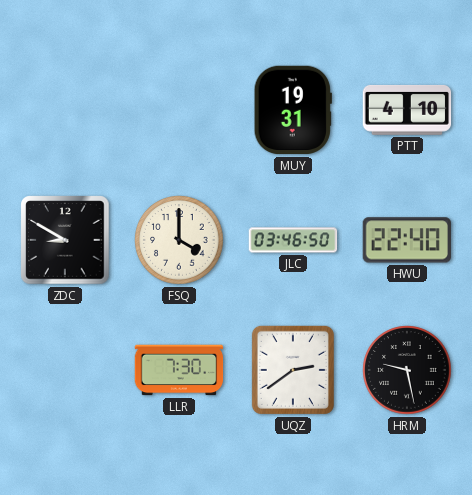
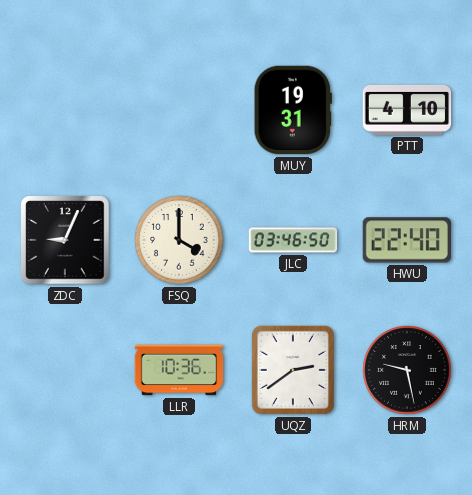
ZDC: 8:50 -> 9:04 (65, 240)
LLR: 7:30 -> 10:36 (179, 370)
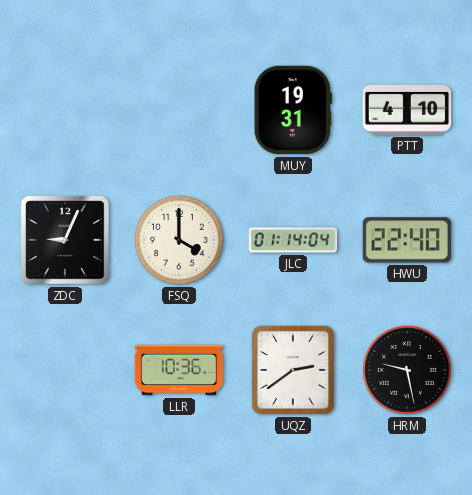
JLC: 03:46 -> 01:14 (293, 240)
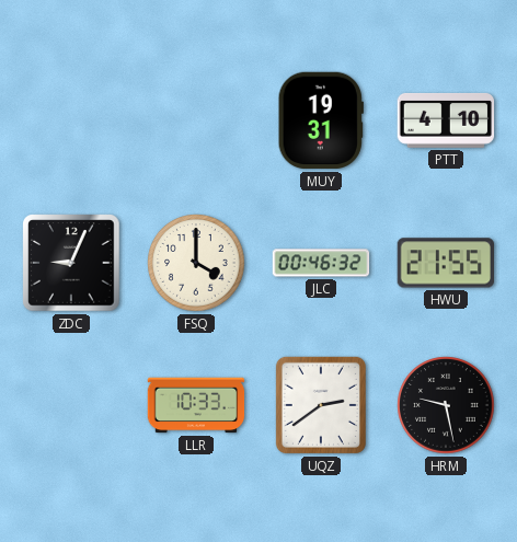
JLC: 01:14 -> 00:46 (321, 263)
HWU: 22:40 -> 21:55 (445, 263)
LLR: 10:36 -> 10:33 (196, 405)
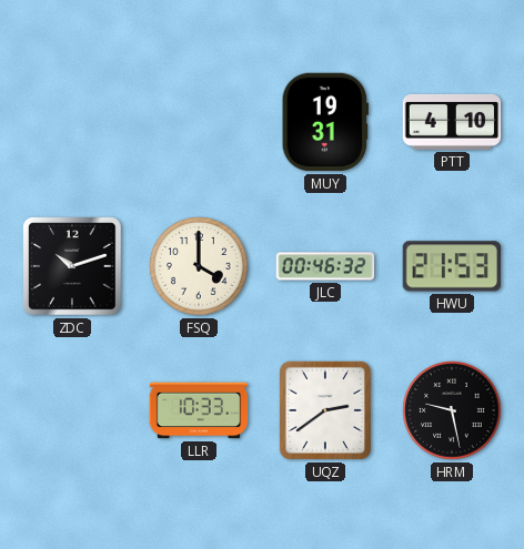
ZDC: 9:04 -> 10:12 (72, 266)
HWU: 21:55 -> 21:53 (451, 266)
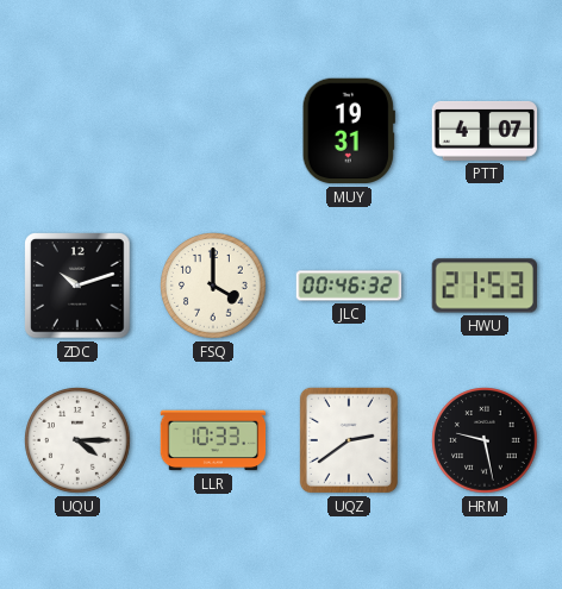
PTT: 4:10 -> 4:07 (485, 131)
UQU: none -> 4:15 (77, 440)
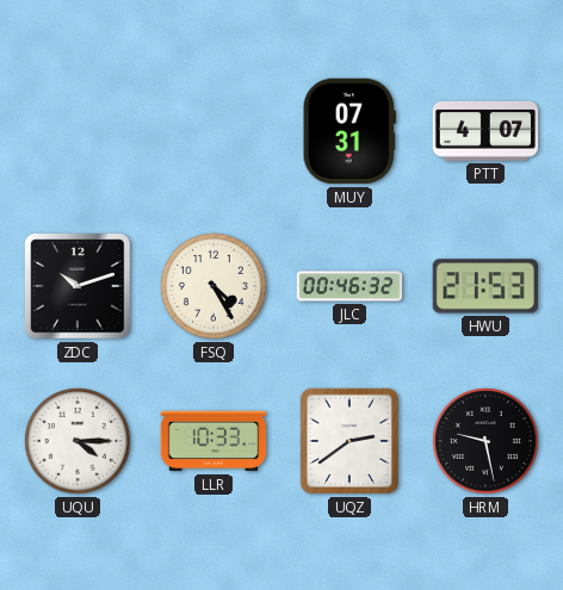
MUY: 19:31 -> 07:31 (349, 131)
FSQ: 4:00 -> 4:25 (214, 286)
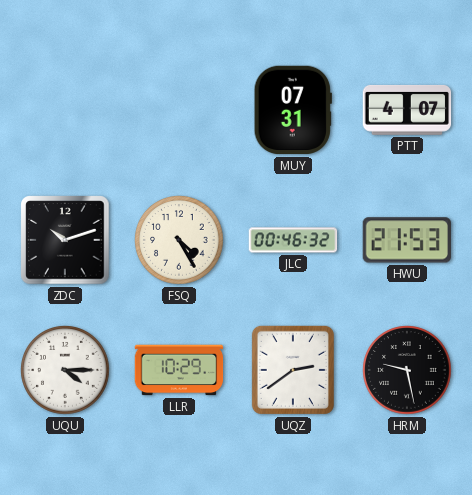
LLR: 10:33 -> 10:29 (179, 370)
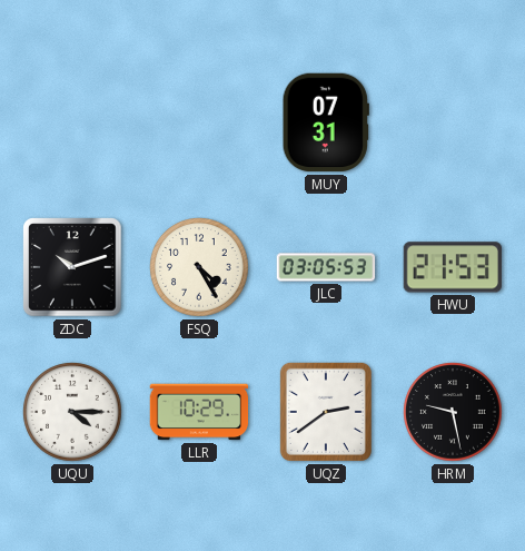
PTT: 4:07 -> none (407, 110)
JLC: 00:46 -> 03:05 (326, 267)
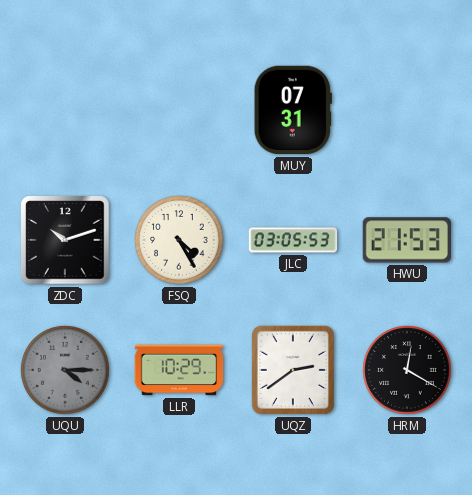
UQU dial: white -> grey (65, 370)
HRM: 9:28 -> 12:20 (407, 370)
